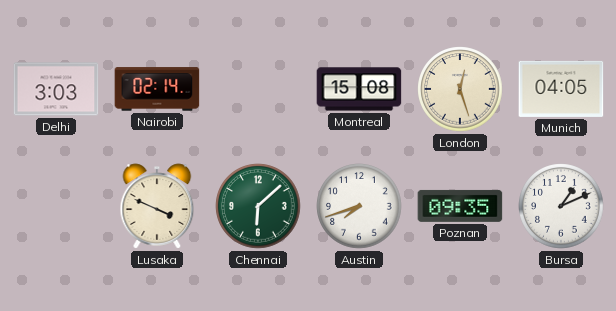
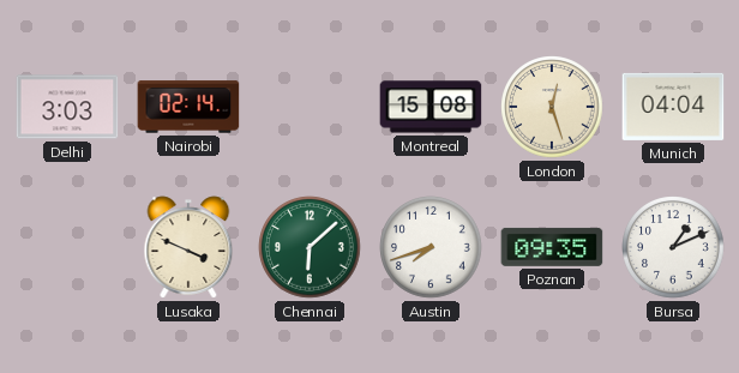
Munich: 04:05 -> 04:04 (673, 107)
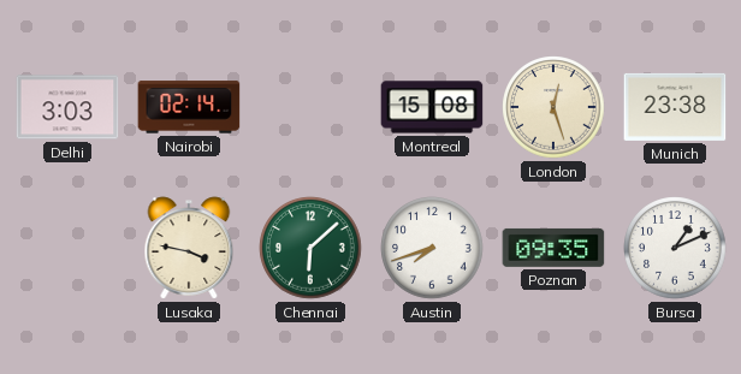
Munich: 04:04 -> 23:38 (675, 107)
Lusaka: 3:49 -> 3:47 (189, 248)
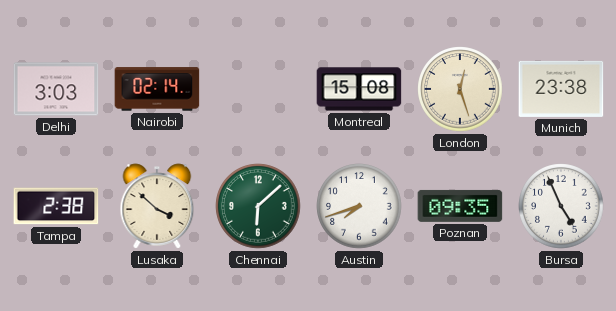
Tampa: none -> 2:38 (56, 206)
Lusaka: 3:47 -> 3:52 (157, 206)
Bursa: 1:11 -> 4:56 (561, 206)
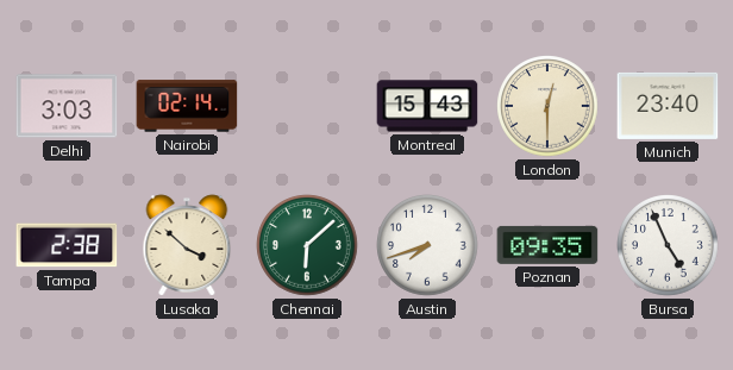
Montreal: 15:08 -> 15:43 (427, 106)
London: 12:27 -> 12:30 (547, 106)
Munich: 23:38 -> 23:40 (668, 106)
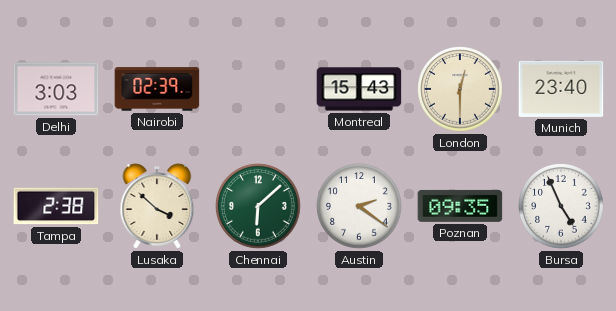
Nairobi: 02:14 -> 02:39 (157, 89)
Austin: 7:42 -> 2:21 (359, 206)
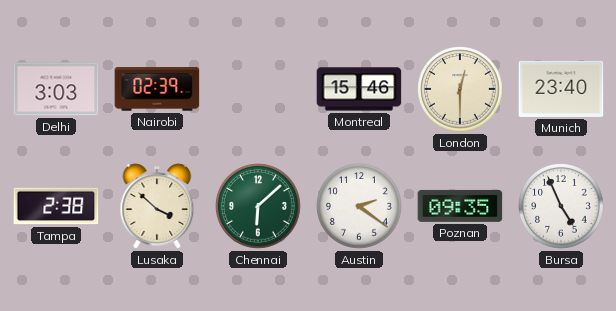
Montreal: 15:43 -> 15:46 (359, 89)
